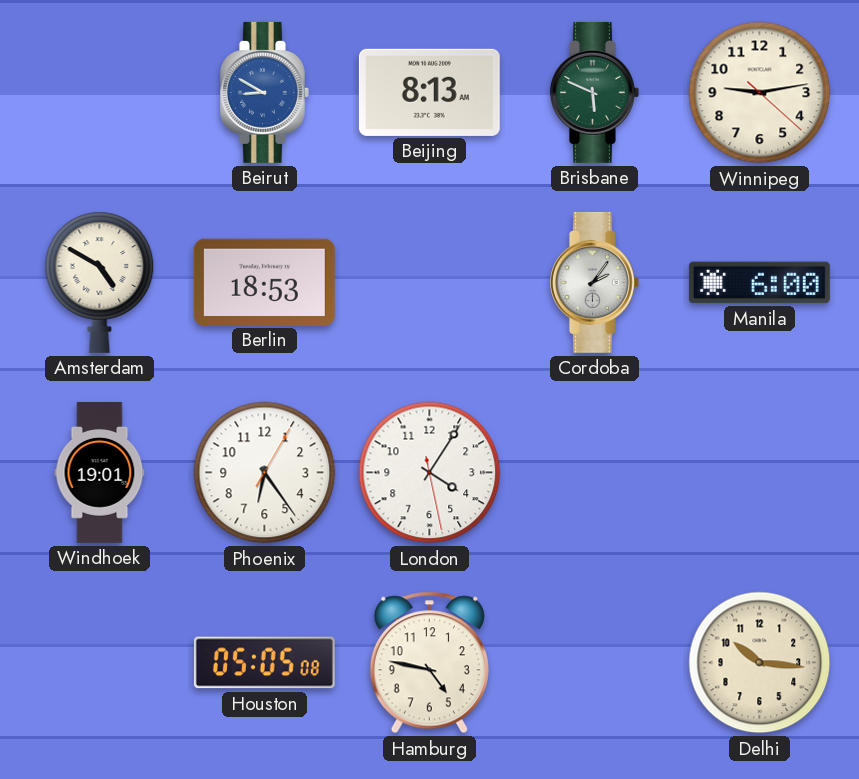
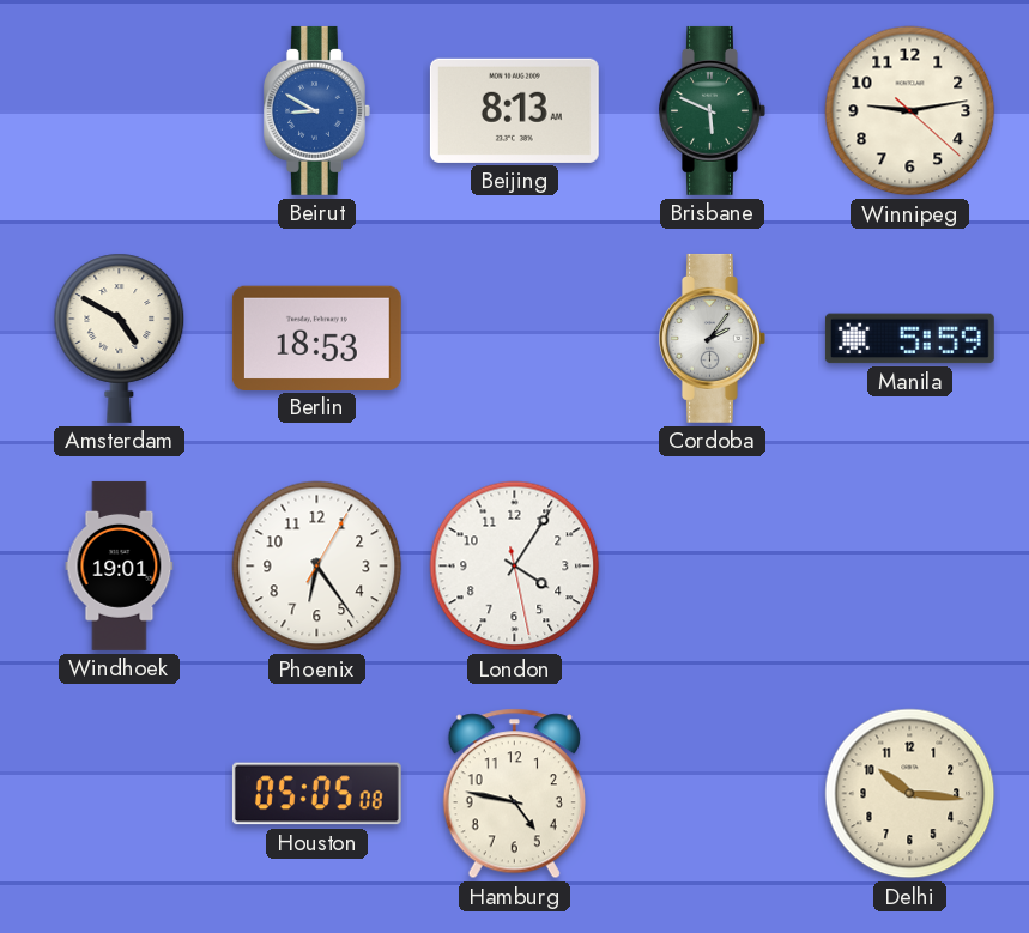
Manila: 6:00 -> 5:59 (909, 339)
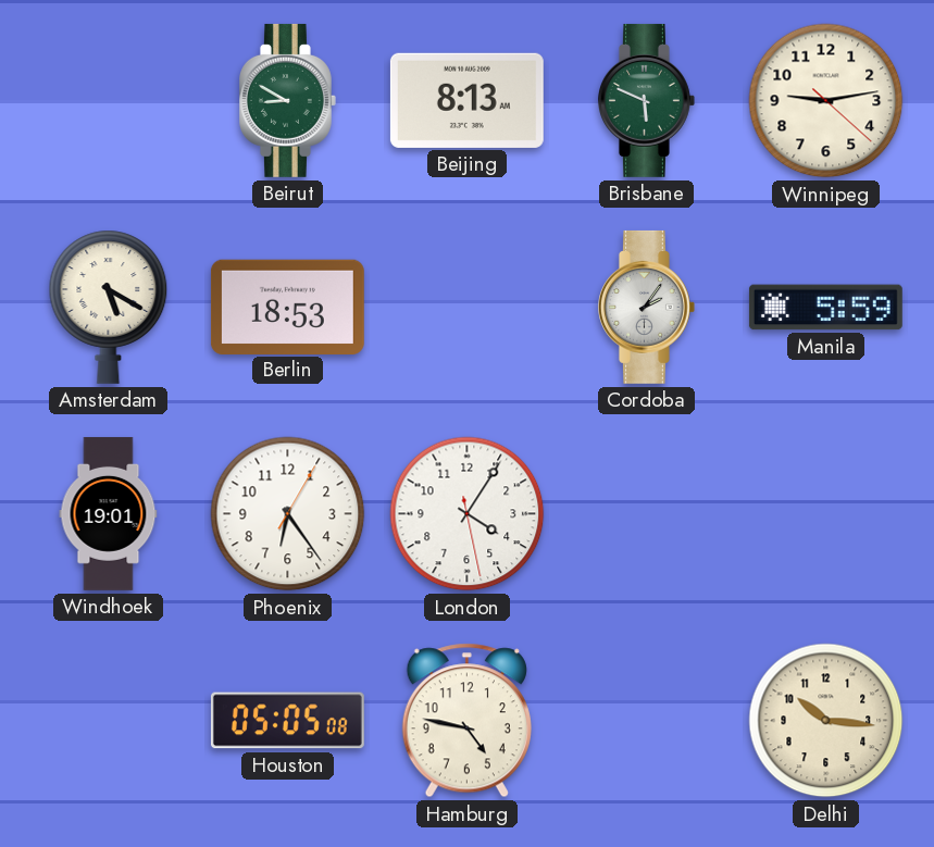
Beirut dial: blue -> green (288, 100)
Amsterdam: 4:50 -> 5:20 (109, 307)
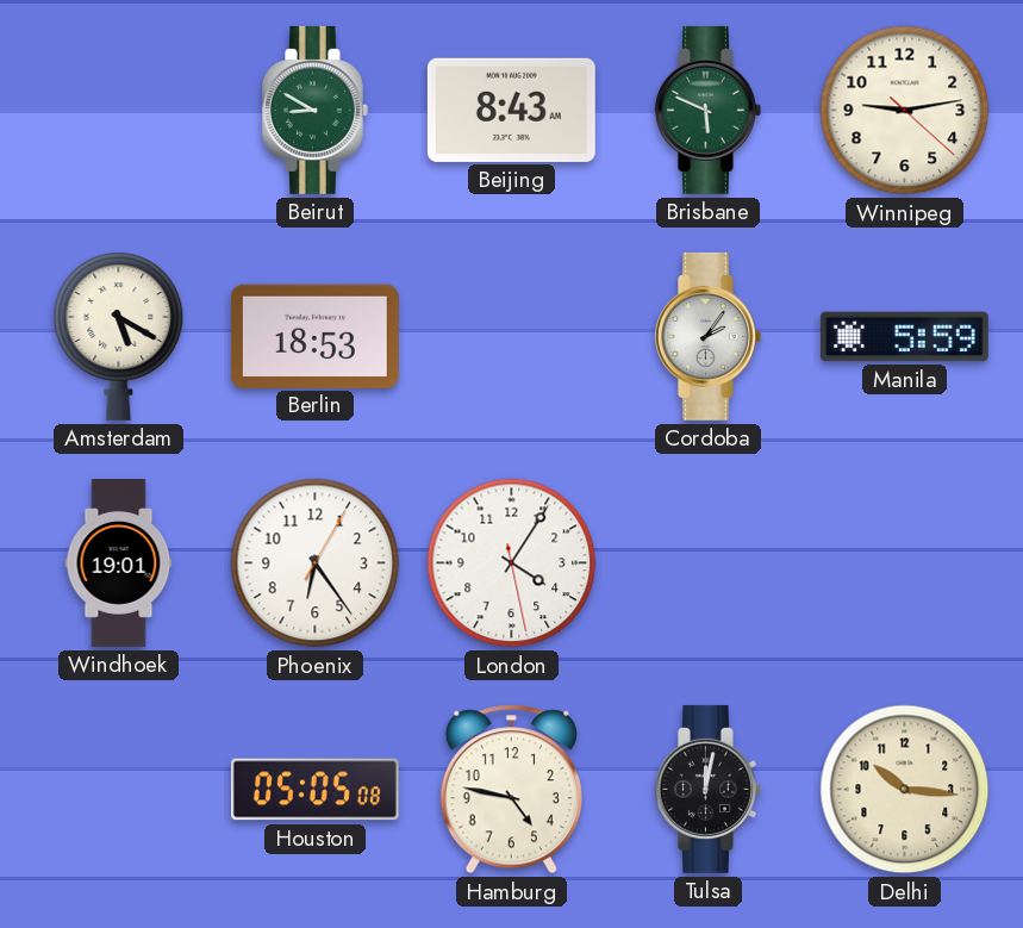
Beijing: 8:13 -> 8:43 (511, 110)
Tulsa: none -> 12:02 (709, 789)
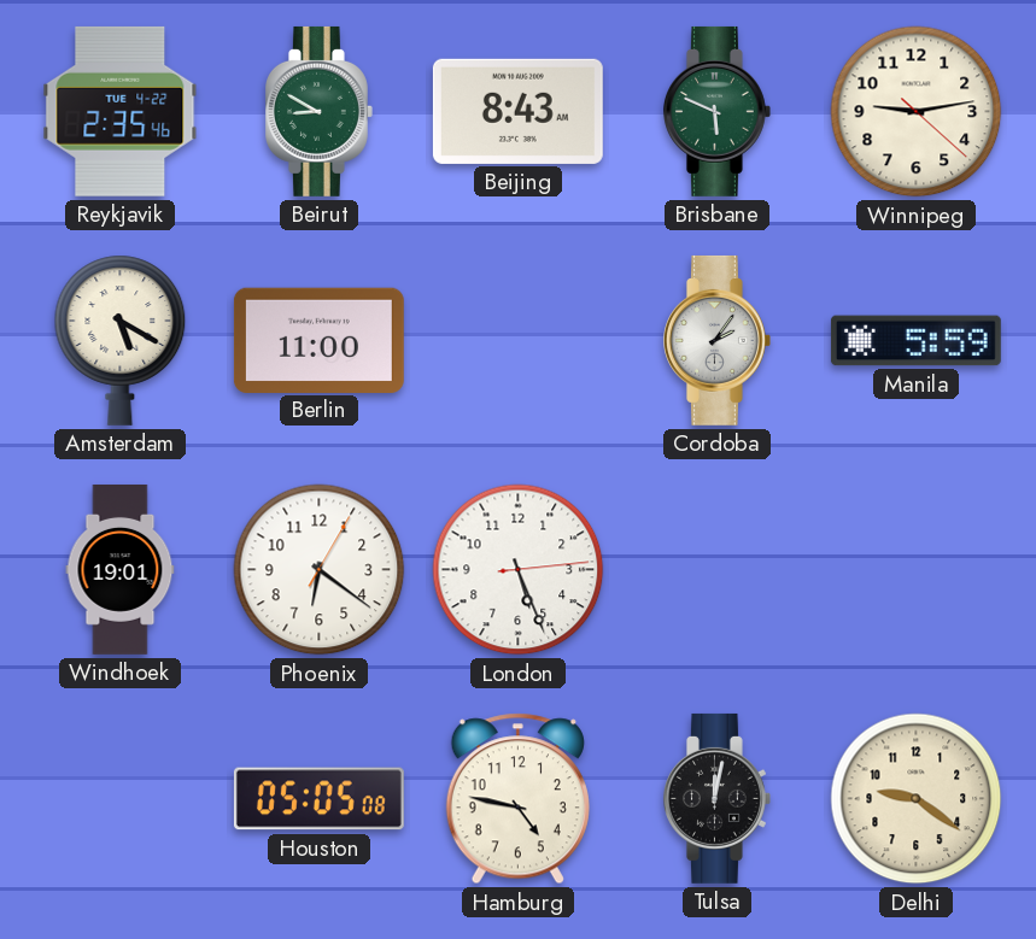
Reykjavik: none -> 2:35 (121, 111)
Berlin: 18:53 -> 11:00 (318, 340)
Phoenix: 6:24 -> 6:21 (320, 570)
London: 4:05 -> 5:26 (519, 570)
Delhi: 10:16 -> 9:21 (917, 799)
